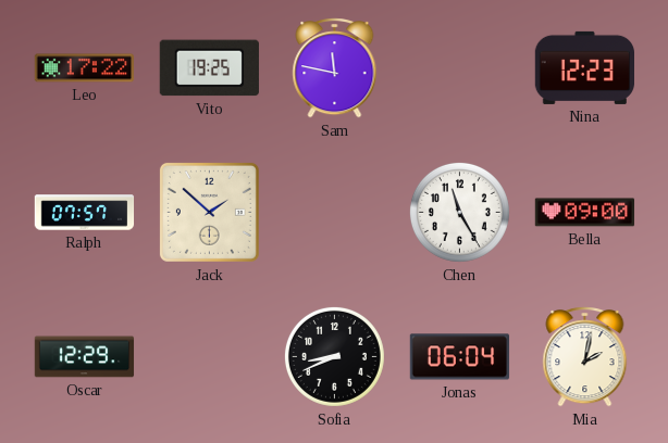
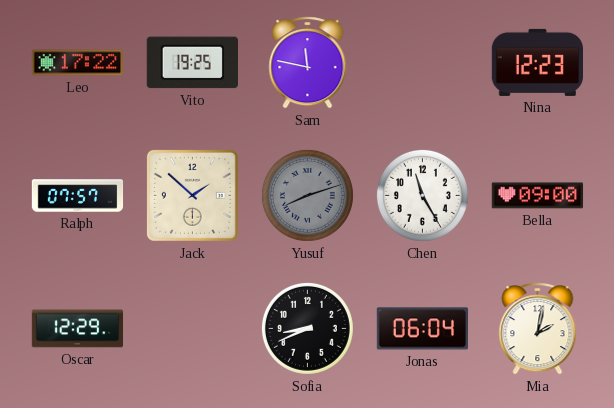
Yusuf: none -> 8:12 (307, 195)
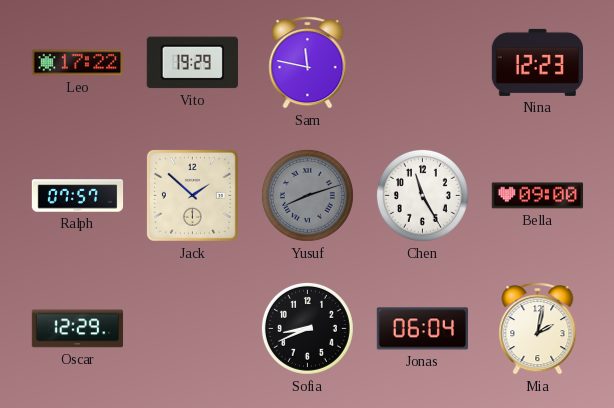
Vito: 19:25 -> 19:29 (192, 63)
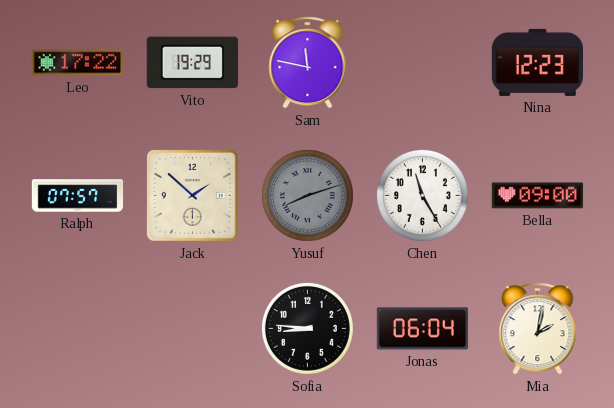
Oscar: 12:29 -> none (78, 329)
Sofia: 8:41 -> 8:46 (307, 328)
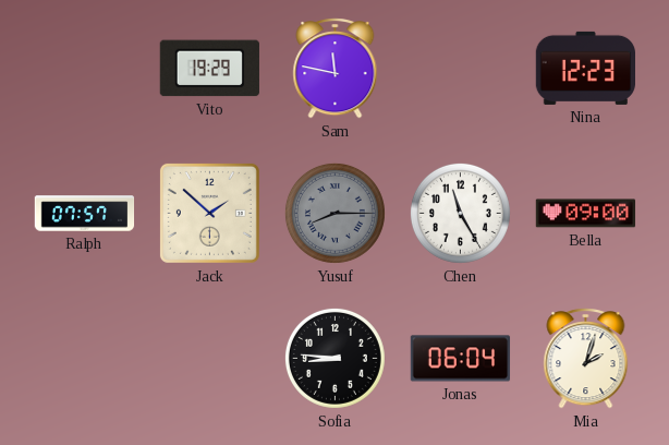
Leo: 17:22 -> none (78, 63)
Yusuf: 8:12 -> 8:15 (334, 213)
Mia: 2:02 -> 2:03 (586, 359)
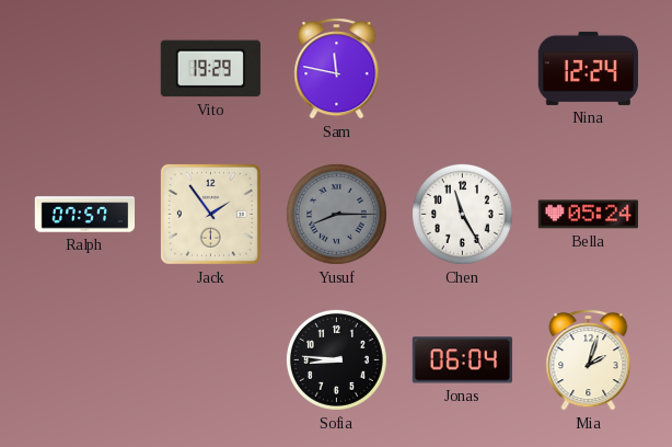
Nina: 12:23 -> 12:24 (588, 68)
Jack: 1:52 -> 1:54 (210, 214)
Bella: 09:00 -> 05:24 (589, 215)
